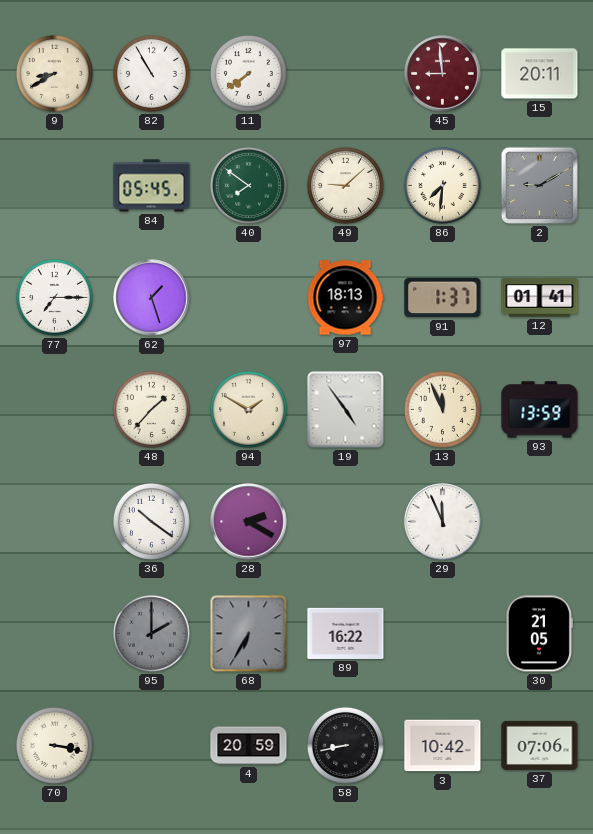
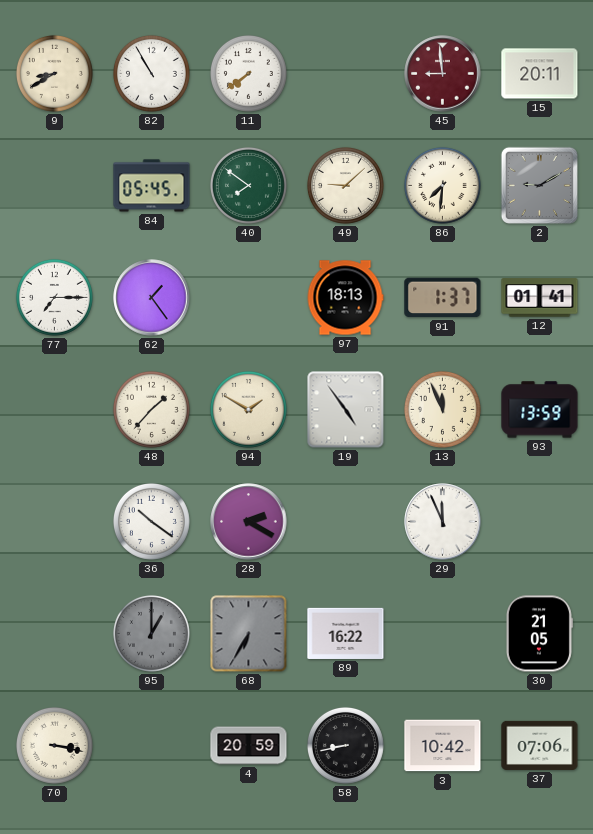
62: 1:27 -> 1:24 (152, 298)
95: 2:00 -> 1:00 (151, 633)
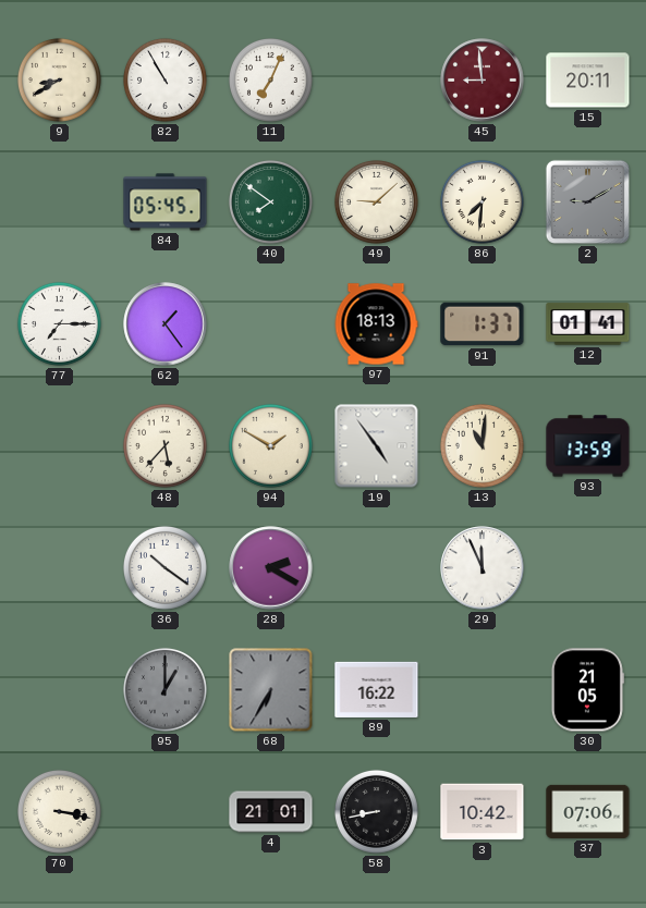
11: 7:39 -> 7:04 (270, 79)
48: 1:37 -> 5:37 (164, 445)
13: 11:56 -> 11:01 (482, 445)
4: 20:59 -> 21:01 (271, 812)
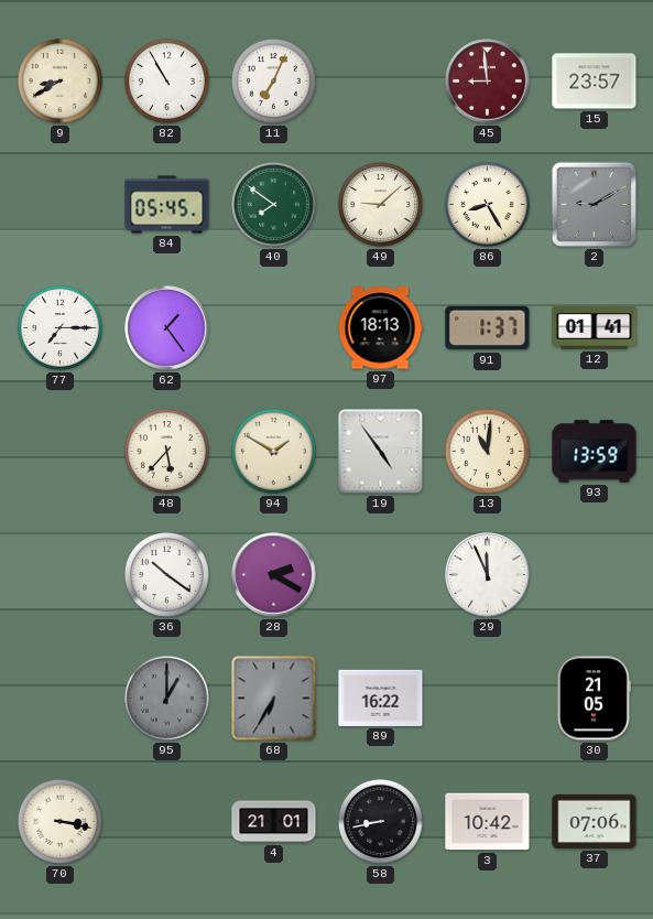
15: 20:11 -> 23:57 (595, 82)
86: 7:31 -> 8:25 (487, 204)
